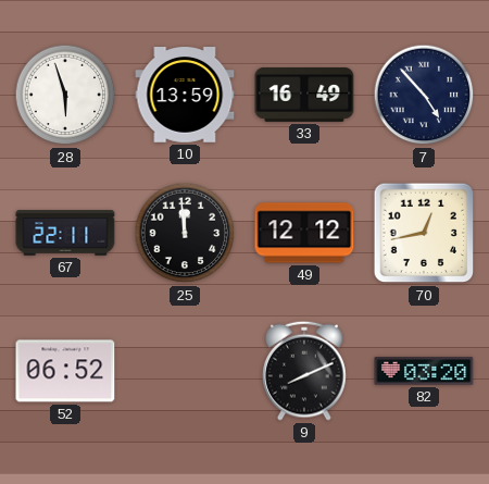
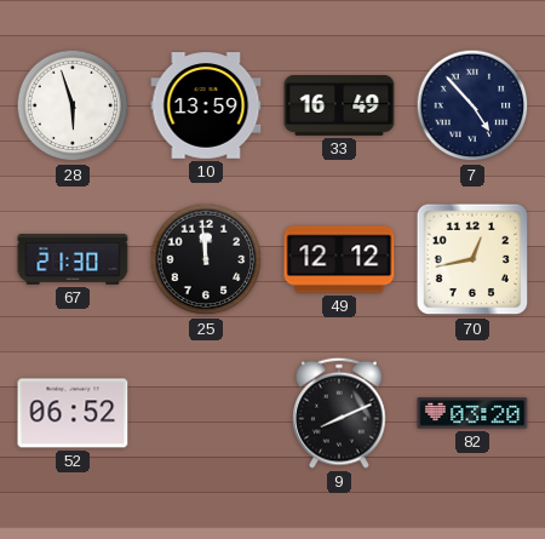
67: 22:11 -> 21:30 (73, 259)
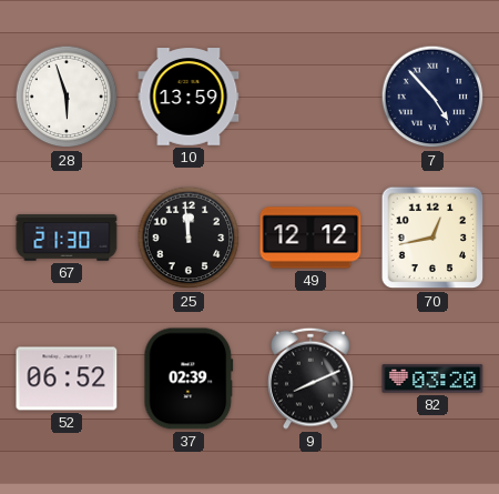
33: 16:49 -> none (339, 105)
37: none -> 02:39 (189, 379)
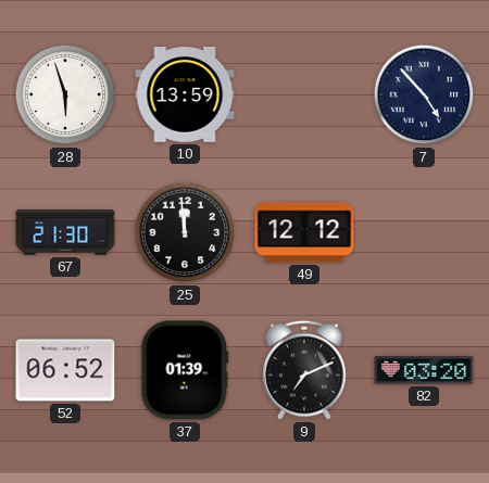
70: 12:43 -> none (432, 238)
37: 02:39 -> 01:39 (185, 370)
9: 8:11 -> 7:11 (304, 370)
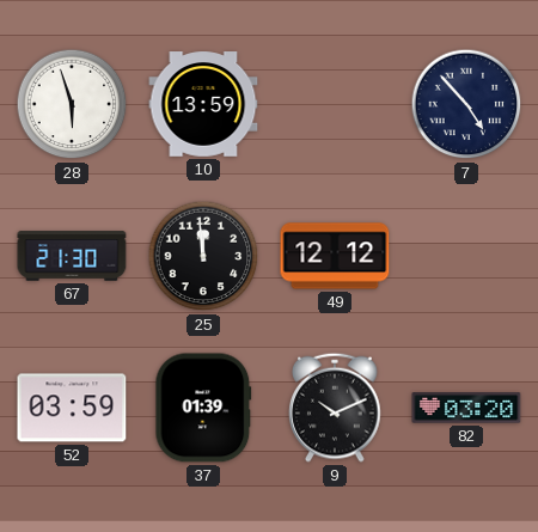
52: 06:52 -> 03:59 (72, 408)
9: 7:11 -> 10:11 (335, 408)
